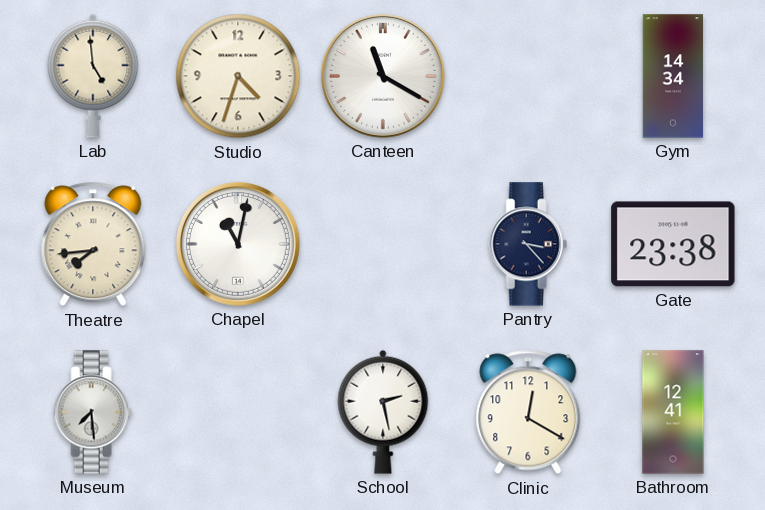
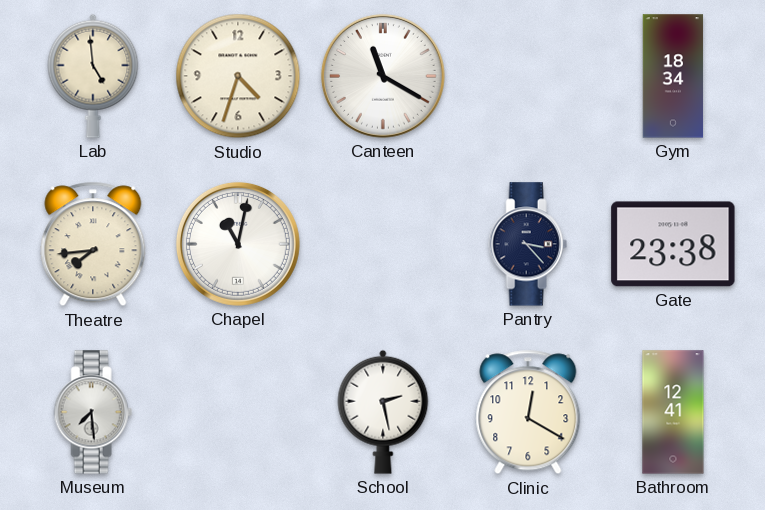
Gym: 14:34 -> 18:34 (673, 76)
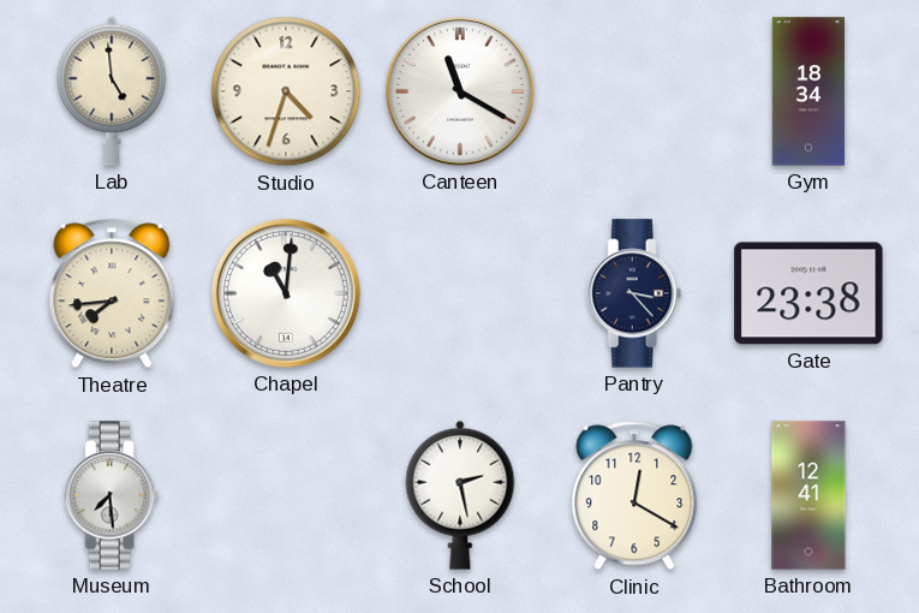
Chapel: 11:02 -> 11:01 (286, 293)
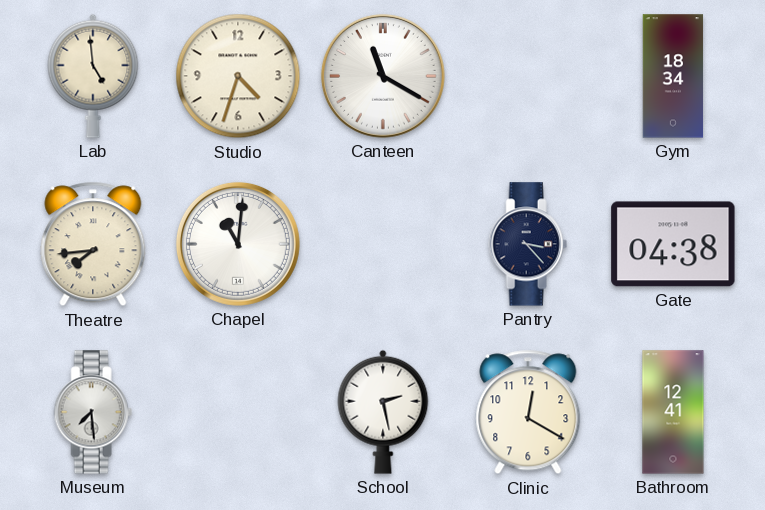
Gate: 23:38 -> 04:38 (673, 244)
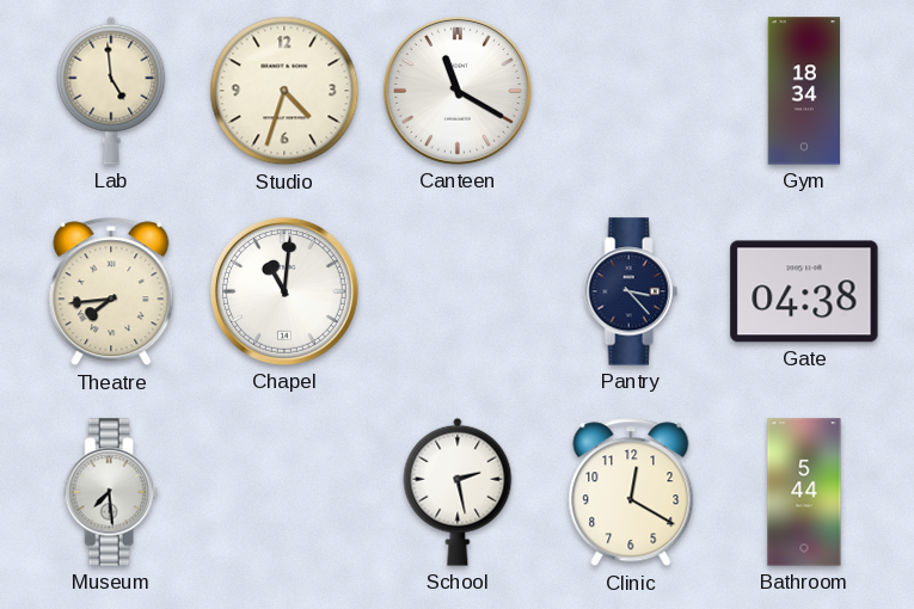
Bathroom: 12:41 -> 5:44 (804, 492)
